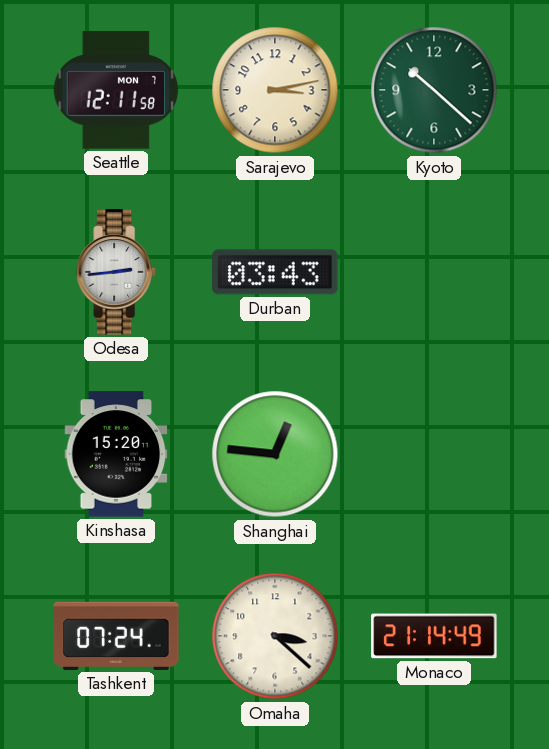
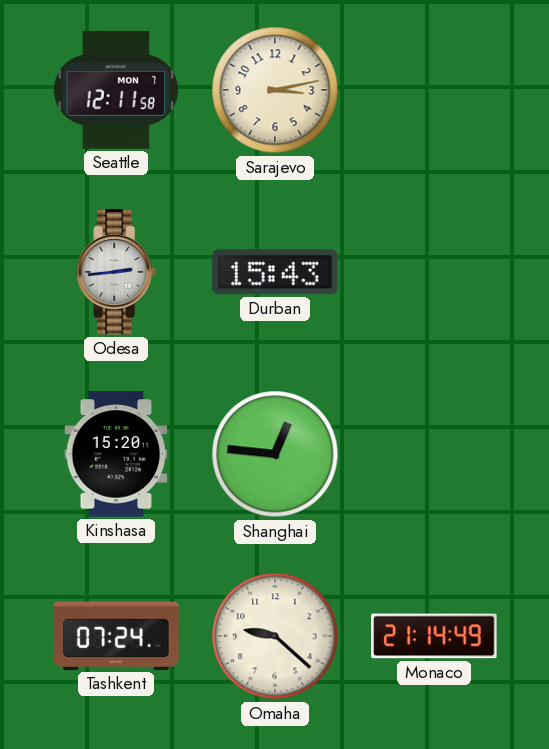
Kyoto: 10:22 -> none (434, 90)
Durban: 03:43 -> 15:43 (275, 272)
Omaha: 3:22 -> 9:22 (275, 636)
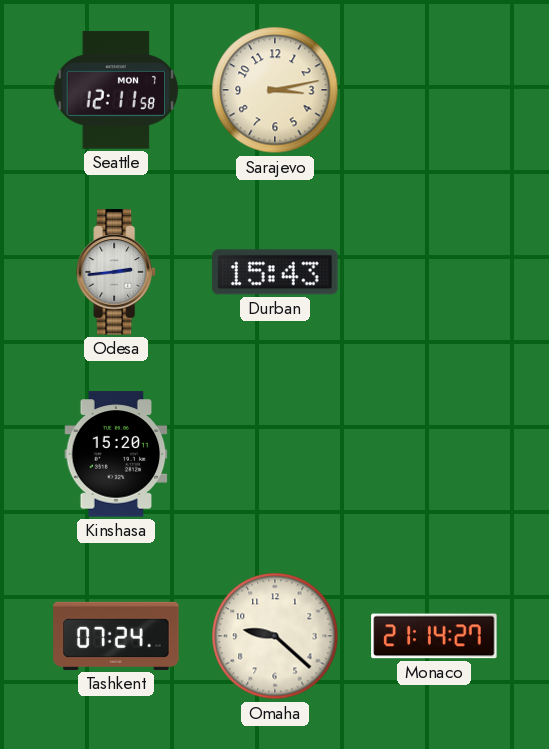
Shanghai: 12:46 -> none (275, 454)
Monaco: 21:14:49 -> 21:14:27 (434, 636)
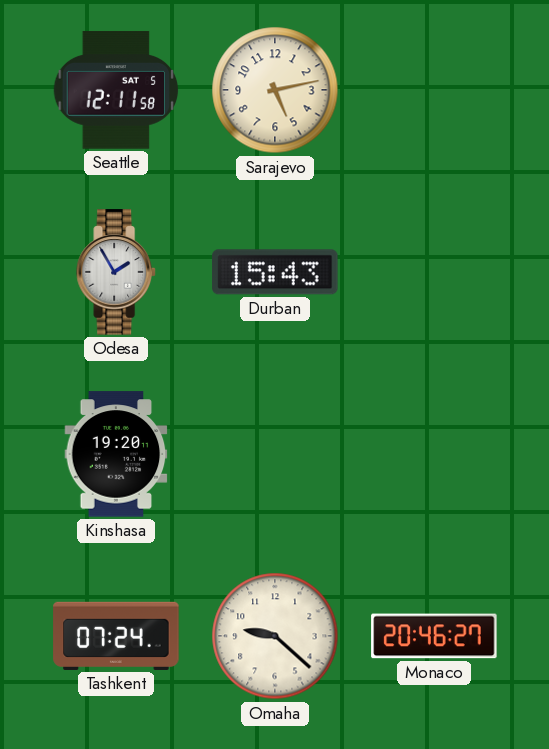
Seattle date: MON 7 -> SAT 5 (116, 90)
Sarajevo: 3:13 -> 5:13 (275, 90)
Odesa: 2:44 -> 1:55 (116, 272)
Kinshasa: 15:20 -> 19:20 (116, 454)
Monaco: 21:14 -> 20:46 (434, 636)
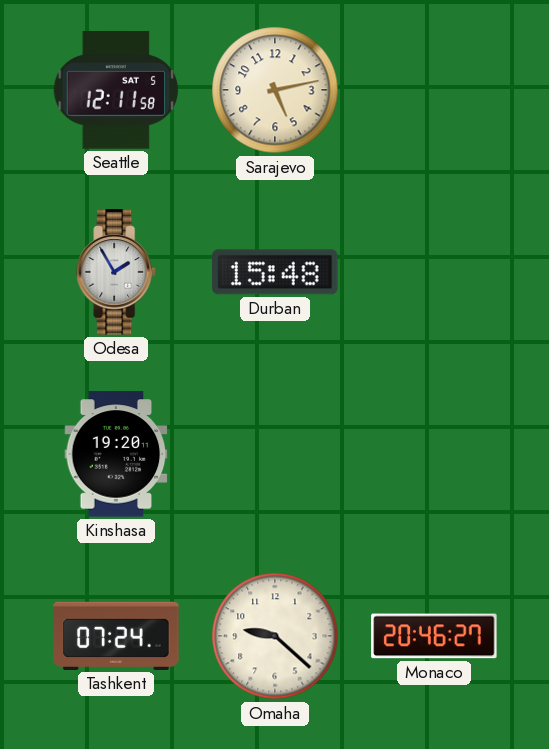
Durban: 15:43 -> 15:48 (275, 272)
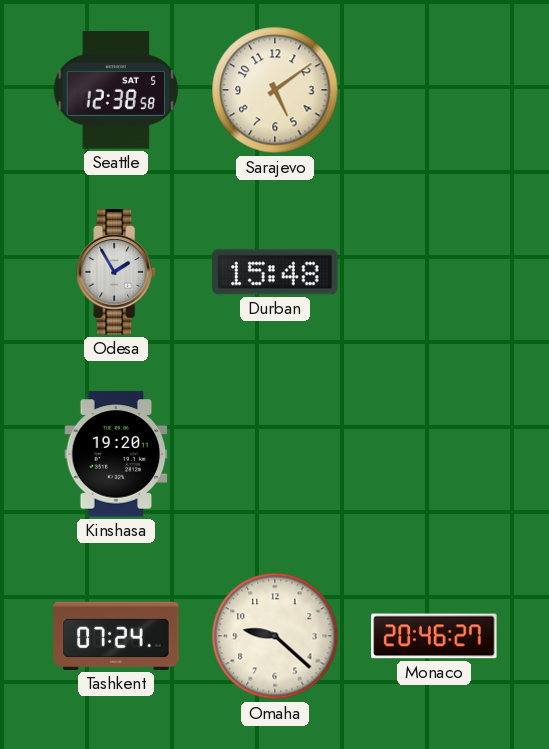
Seattle: 12:11 -> 12:38 (116, 90)
Sarajevo: 5:13 -> 5:09 (275, 90)
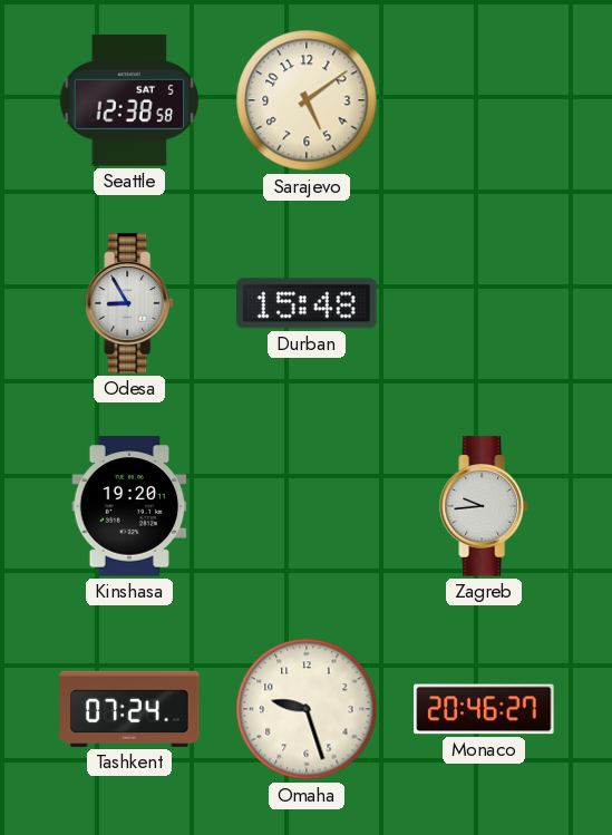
Odesa: 1:55 -> 8:55 (129, 303)
Zagreb: none -> 9:44 (484, 506)
Omaha: 9:22 -> 9:27 (307, 709)
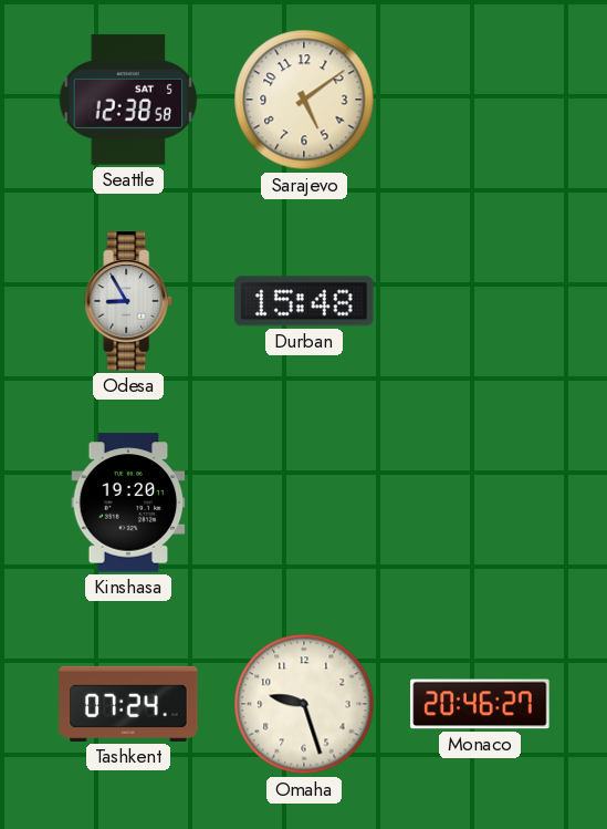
Zagreb: 9:44 -> none (484, 506)
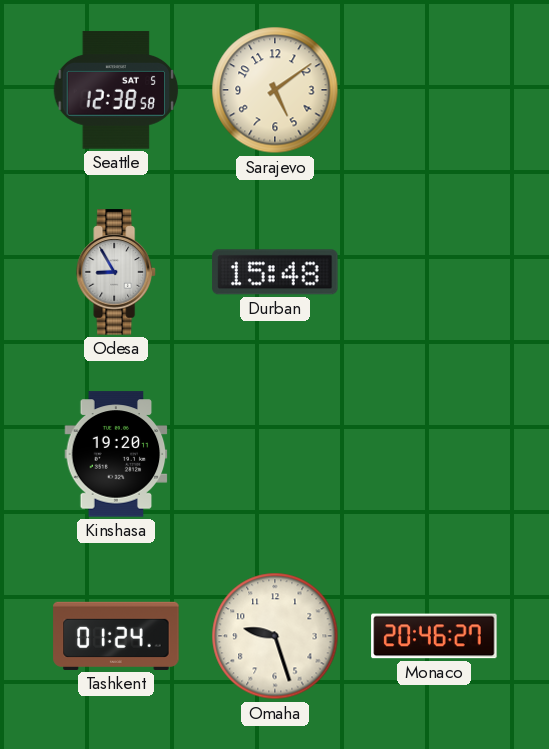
Tashkent: 07:24 -> 01:24 (116, 636)
